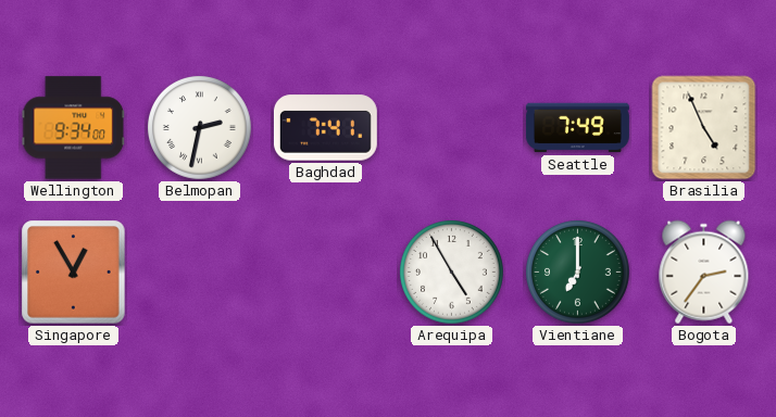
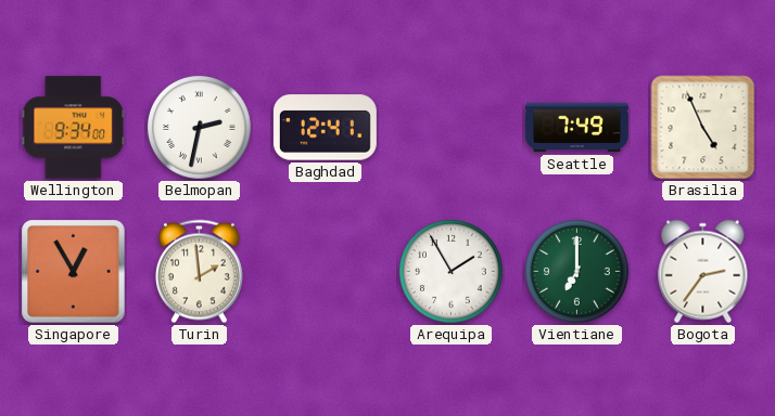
Baghdad: 7:41 -> 12:41 (325, 128)
Turin: none -> 1:59 (199, 272)
Arequipa: 4:55 -> 1:55 (452, 272)
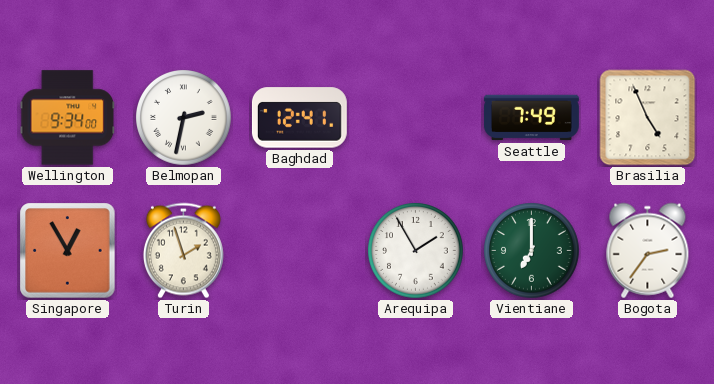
Turin: 1:59 -> 1:57 (183, 251)
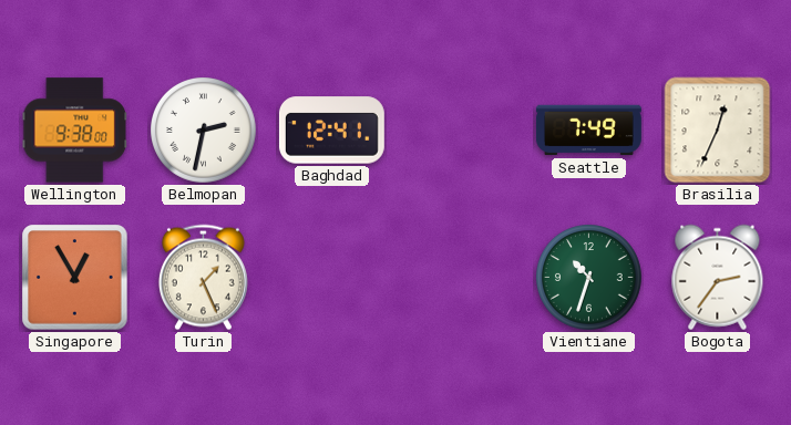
Wellington: 9:34 -> 9:38 (75, 131)
Brasilia: 4:56 -> 12:34 (718, 131)
Turin: 1:57 -> 1:26 (203, 278)
Arequipa: 1:55 -> none (416, 251)
Vientiane: 7:00 -> 10:33 (589, 278)
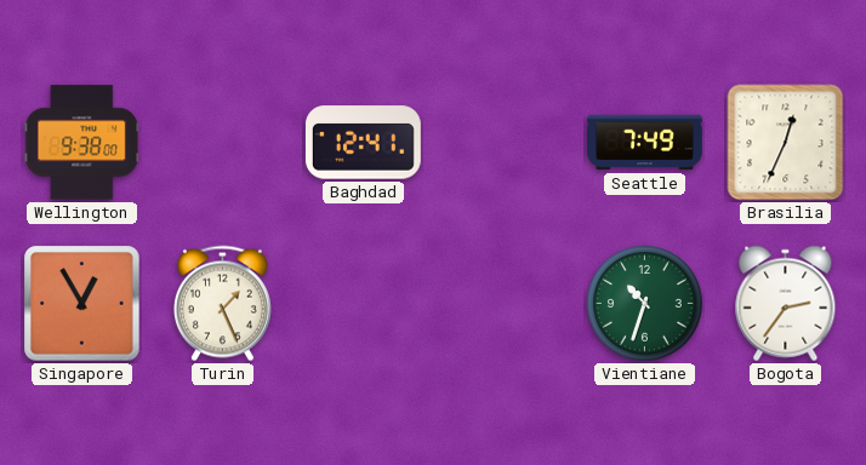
Belmopan: 2:32 -> none (204, 131)
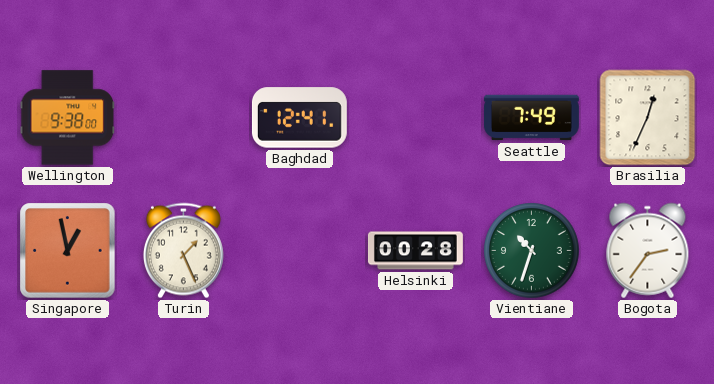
Singapore: 12:55 -> 12:58 (68, 251)
Helsinki: none -> 00:28 (415, 251)
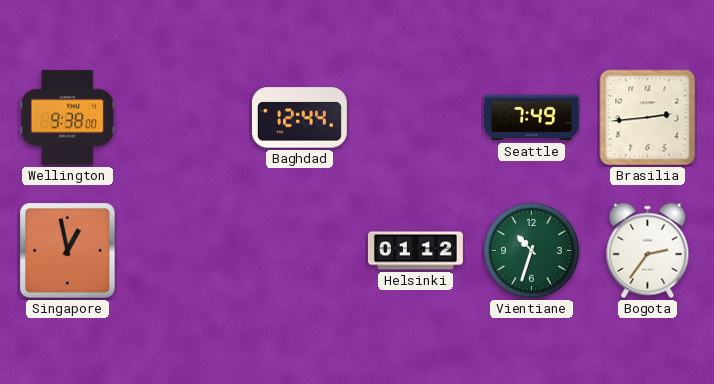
Baghdad: 12:41 -> 12:44 (299, 118)
Brasilia: 12:34 -> 2:44 (648, 118)
Turin: 1:26 -> none (183, 251)
Helsinki: 00:28 -> 01:12 (415, 251)
